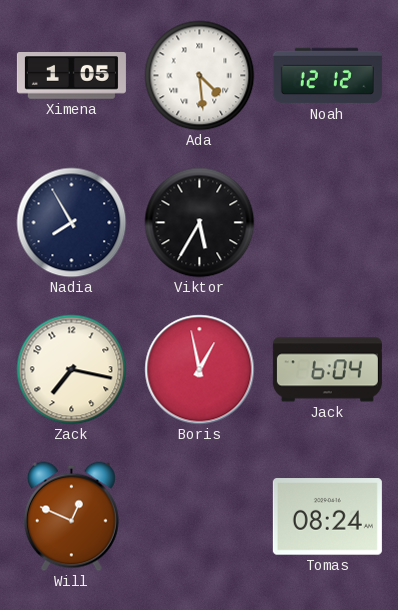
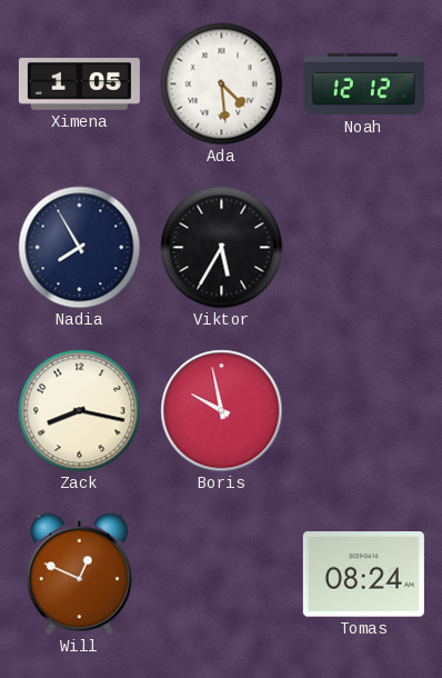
Zack: 7:17 -> 8:17 (80, 411)
Boris: 12:58 -> 9:58 (222, 411)
Jack: 6:04 -> none (327, 370)
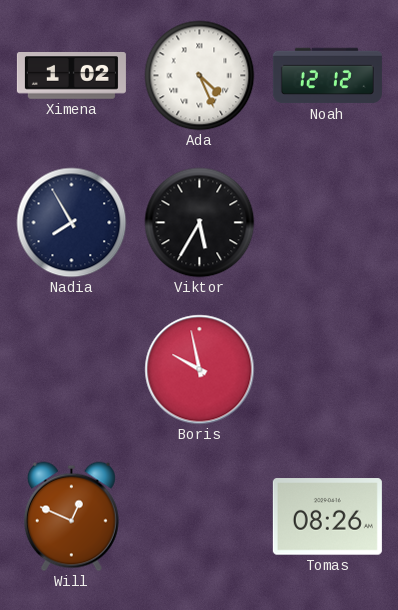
Ximena: 1:05 -> 1:02 (71, 76)
Ada: 4:29 -> 4:26 (200, 76)
Zack: 8:17 -> none (80, 411)
Tomas: 08:24 -> 08:26 (327, 517)
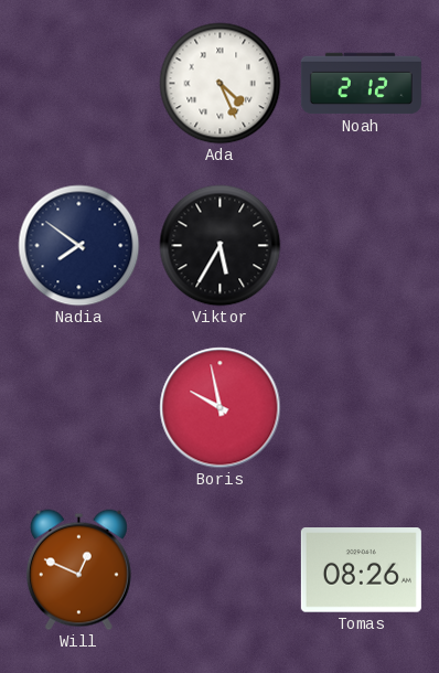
Ximena: 1:02 -> none (71, 76)
Noah: 12:12 -> 2:12 (361, 84)
Nadia: 7:55 -> 7:51 (79, 246)
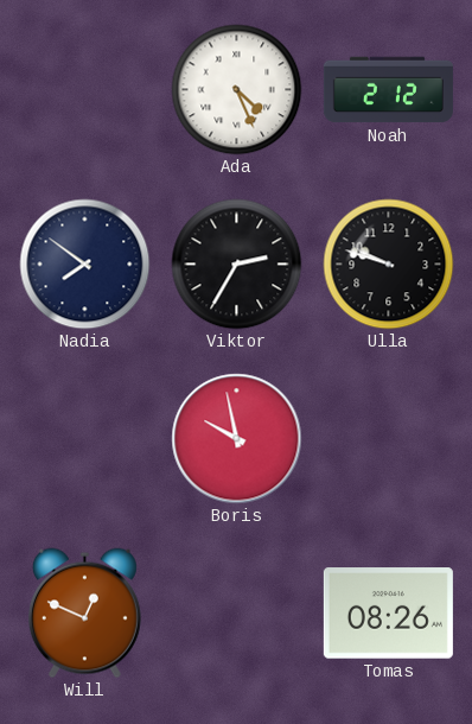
Viktor: 5:35 -> 2:35 (237, 265)
Ulla: none -> 9:48 (389, 265)
